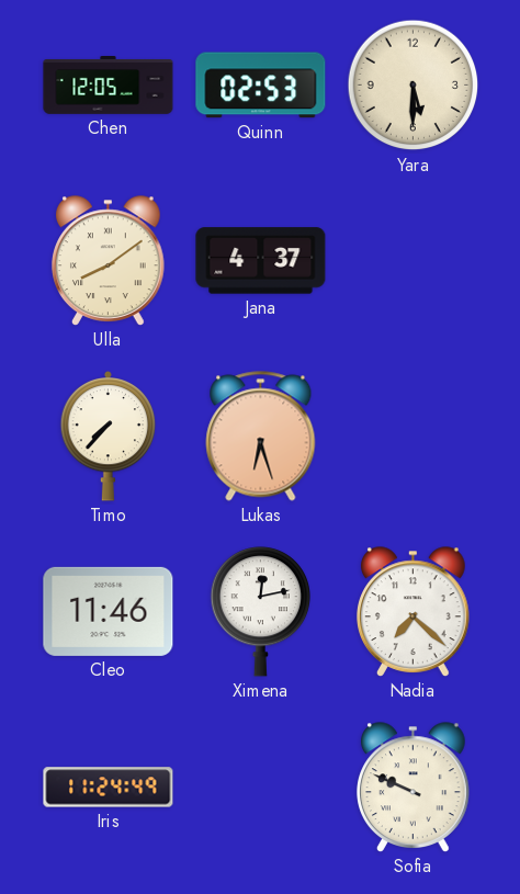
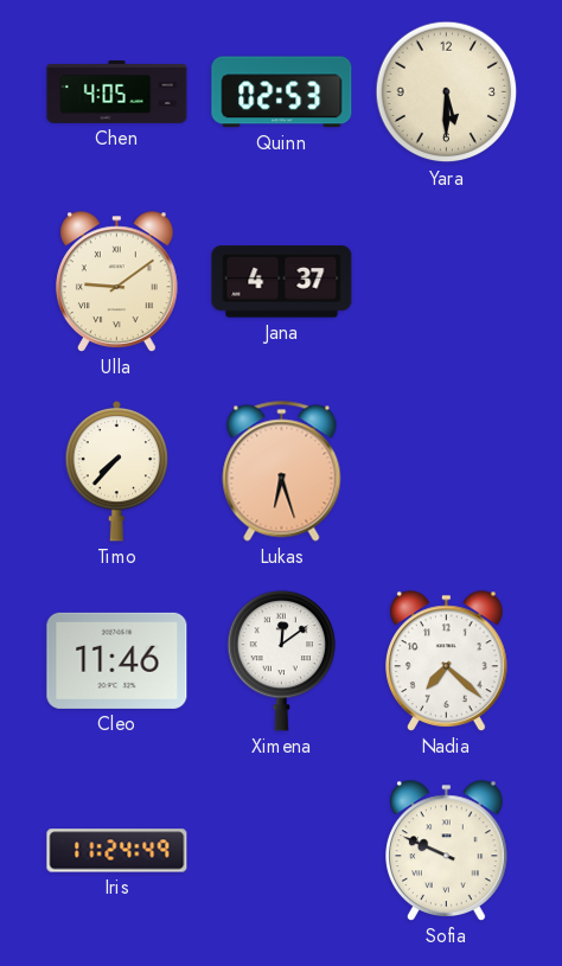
Chen: 12:05 -> 4:05 (117, 92)
Ulla: 8:09 -> 9:09 (117, 282)
Ximena: 12:13 -> 12:09 (281, 661)
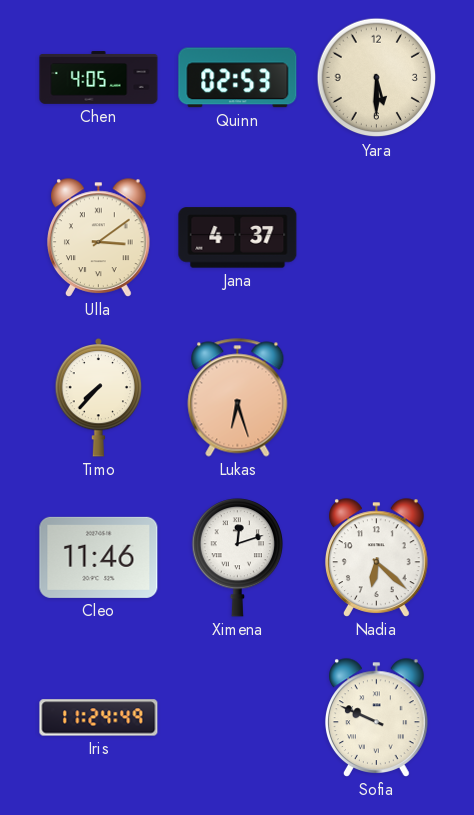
Ulla: 9:09 -> 3:09 (99, 238)
Ximena: 12:09 -> 12:12 (237, 558)
Nadia: 7:22 -> 6:22 (377, 558)
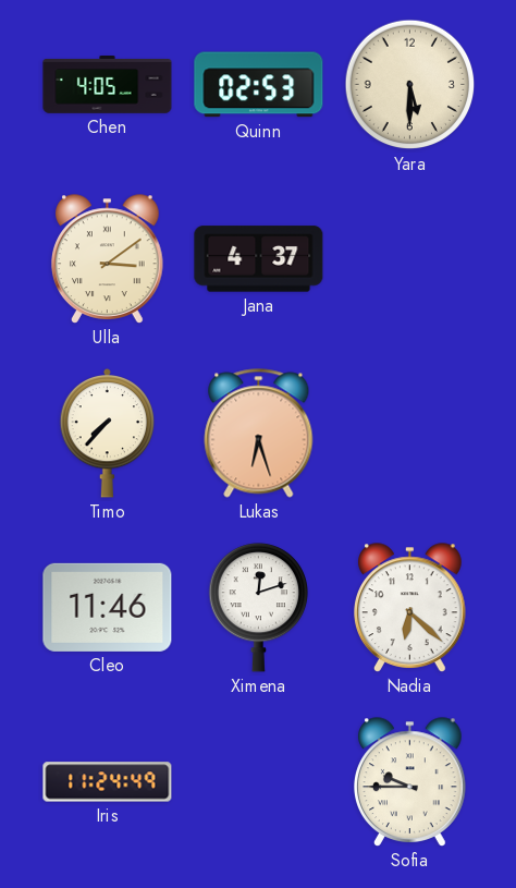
Sofia: 9:49 -> 9:45 (410, 782)
